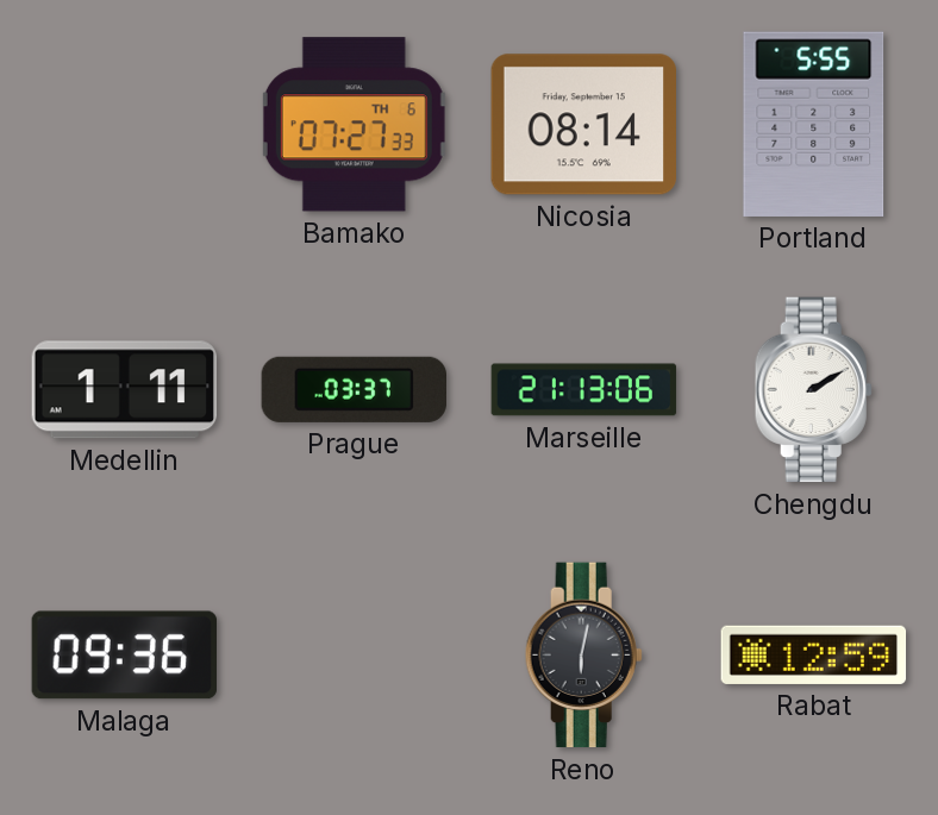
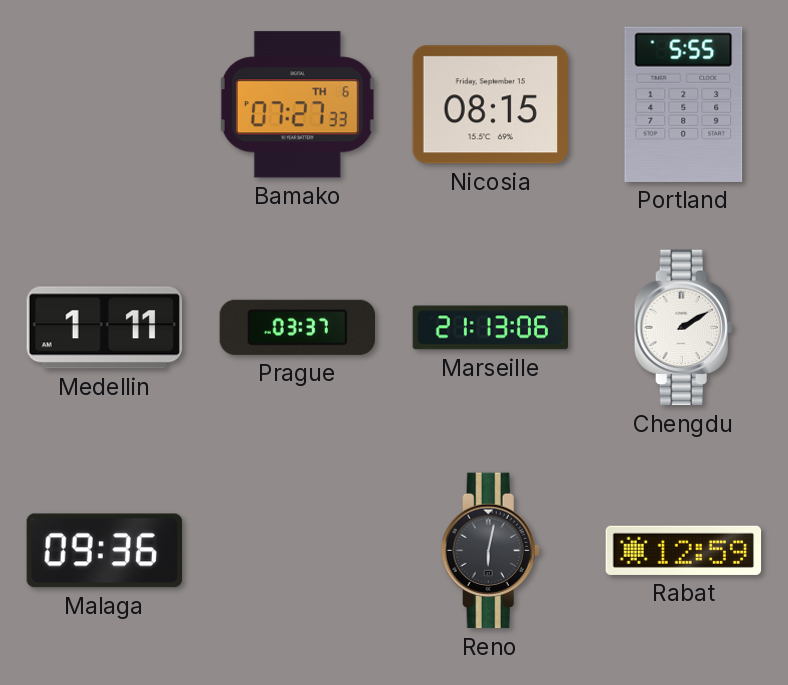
Nicosia: 08:14 -> 08:15 (490, 105)
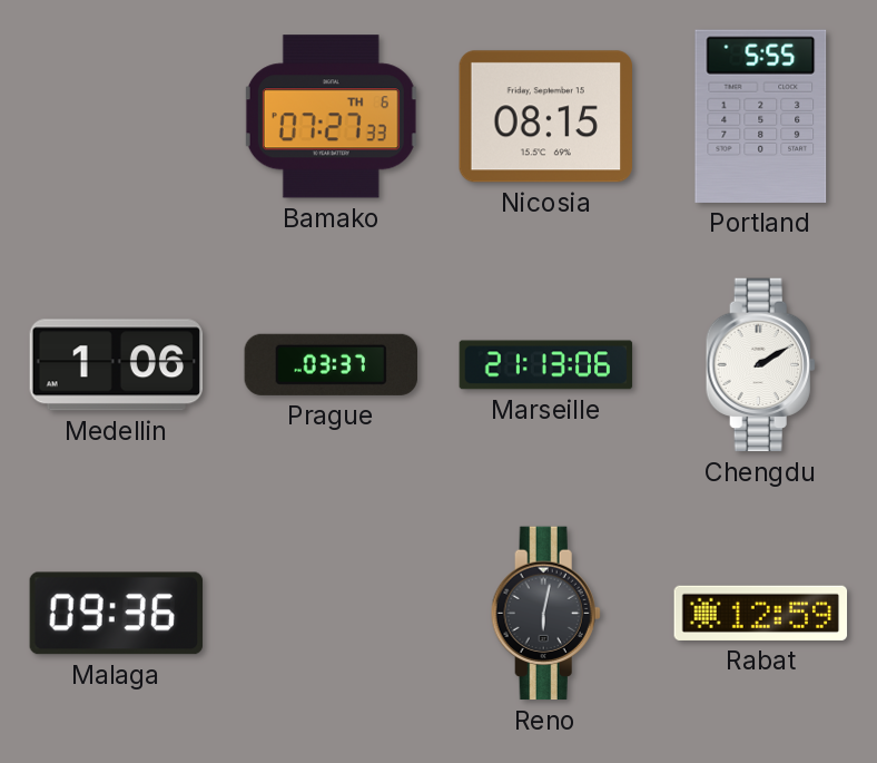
Medellin: 1:11 -> 1:06 (116, 365)
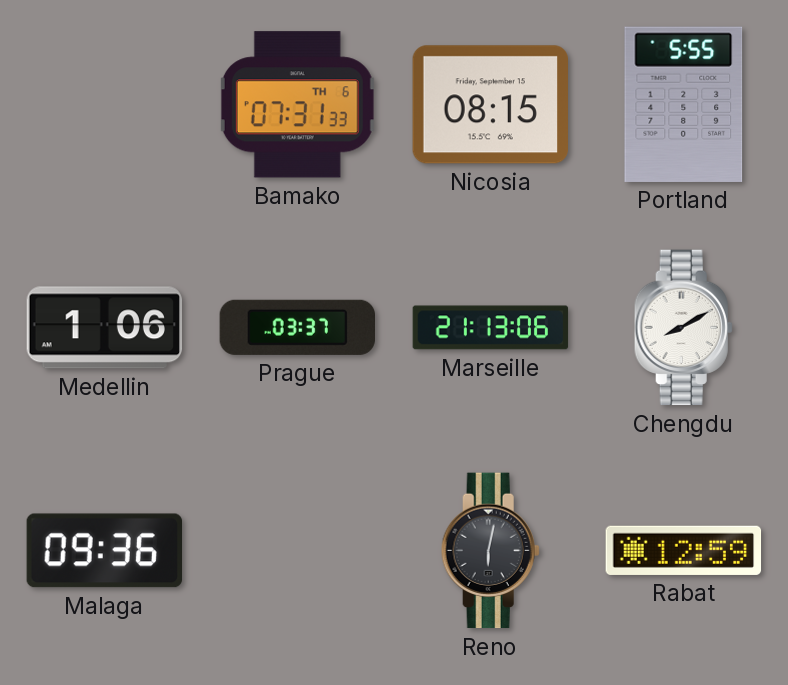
Bamako: 07:27 -> 07:31 (297, 105)
Chengdu: 2:10 -> 8:10 (683, 328)
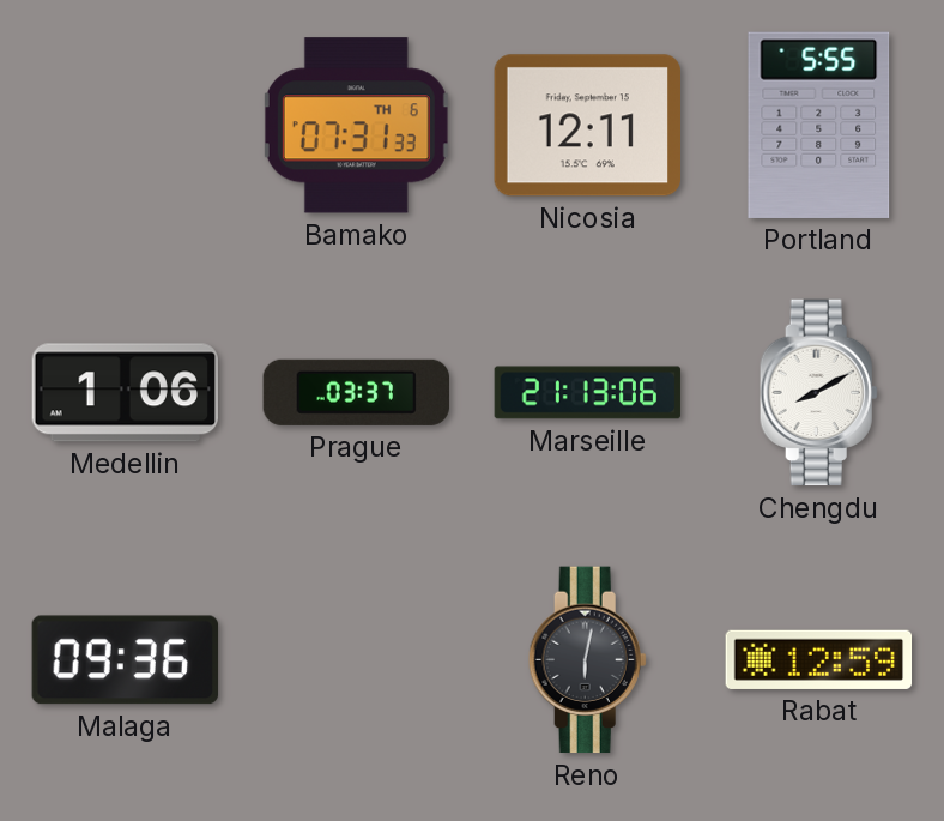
Nicosia: 08:15 -> 12:11 (587, 126)
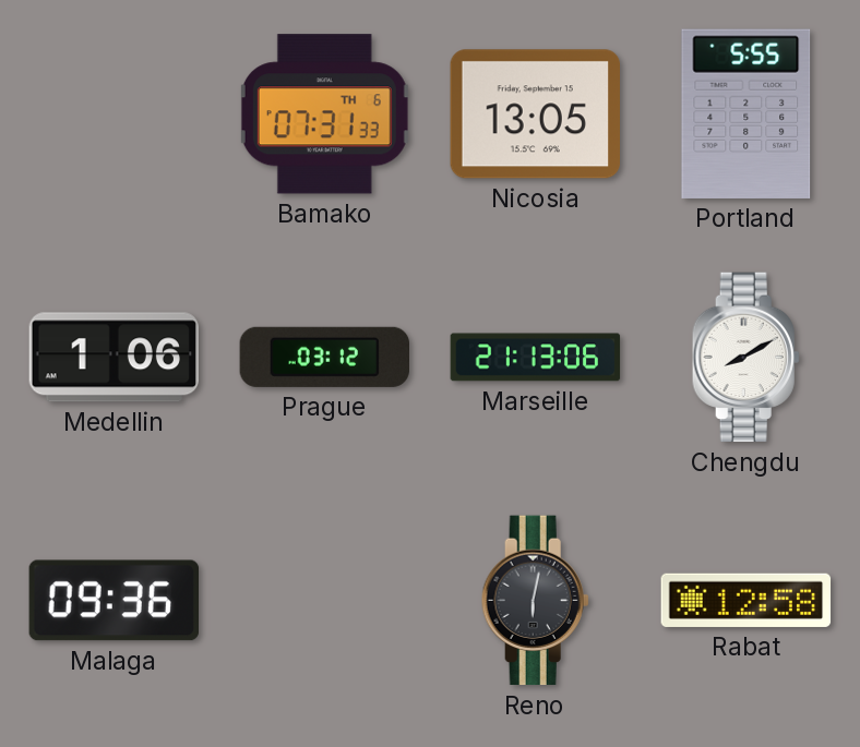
Nicosia: 12:11 -> 13:05 (535, 115)
Prague: 03:37 -> 03:12 (324, 357)
Rabat: 12:59 -> 12:58 (746, 600)
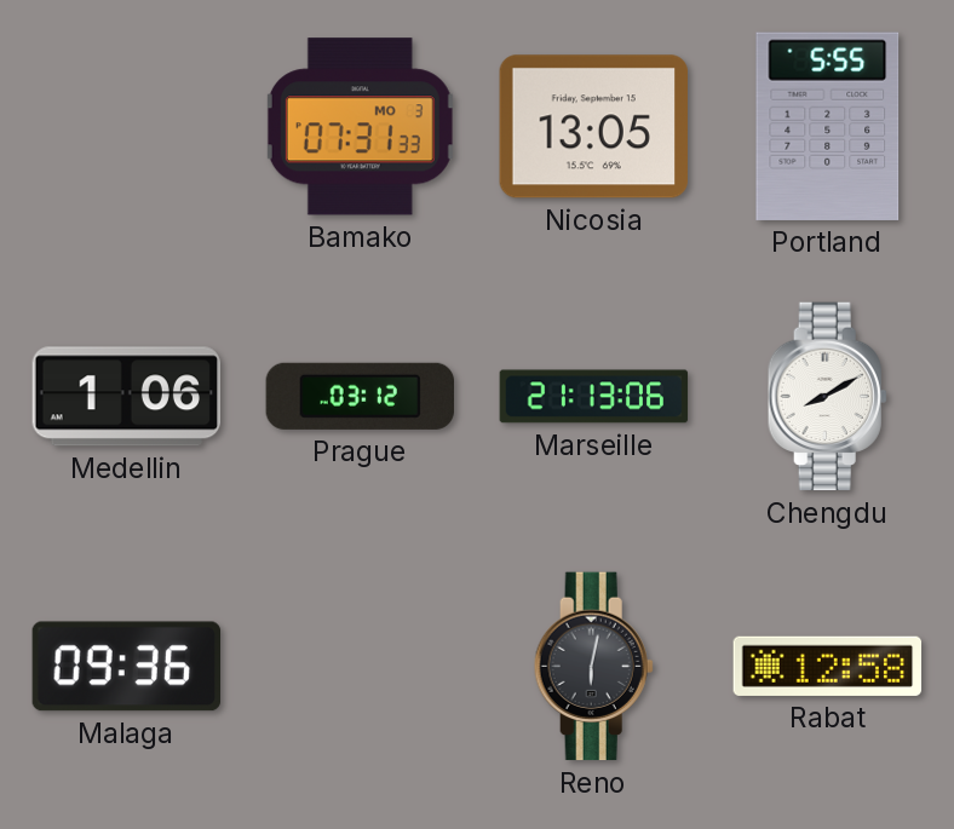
Bamako date: TH 6 -> MO 3 (360, 127)
